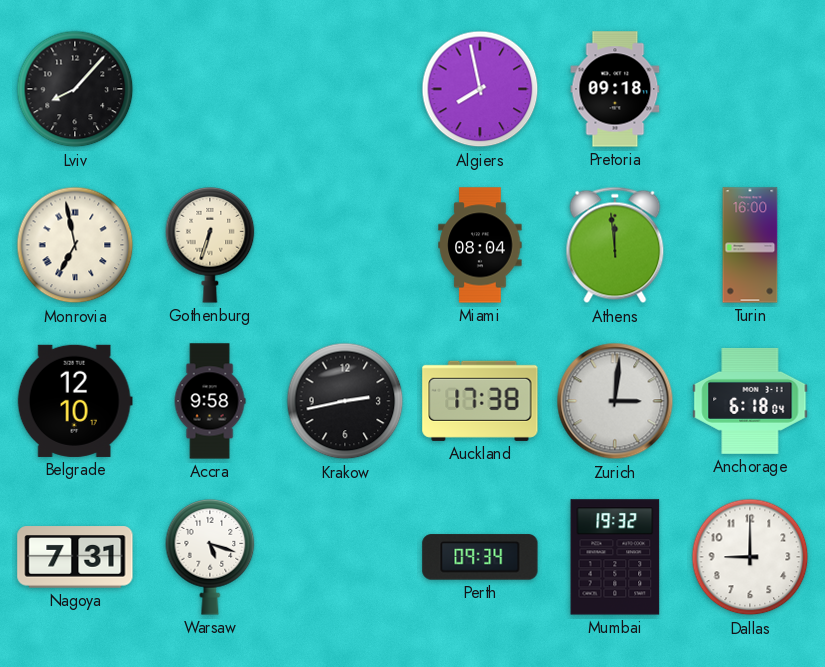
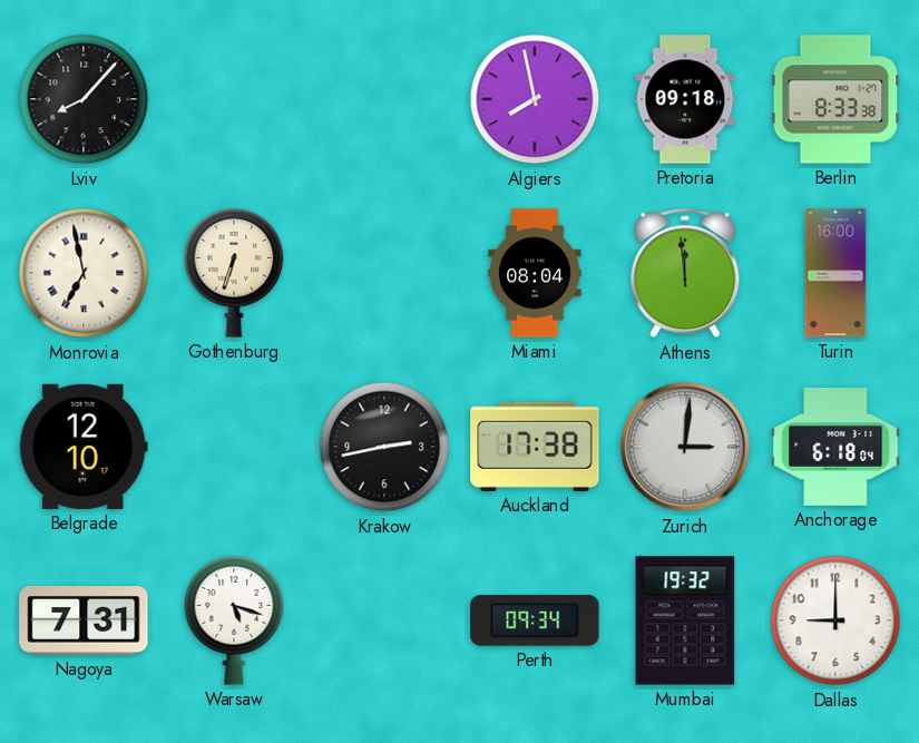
Berlin: none -> 8:33 (835, 99)
Accra: 9:58 -> none (210, 401)
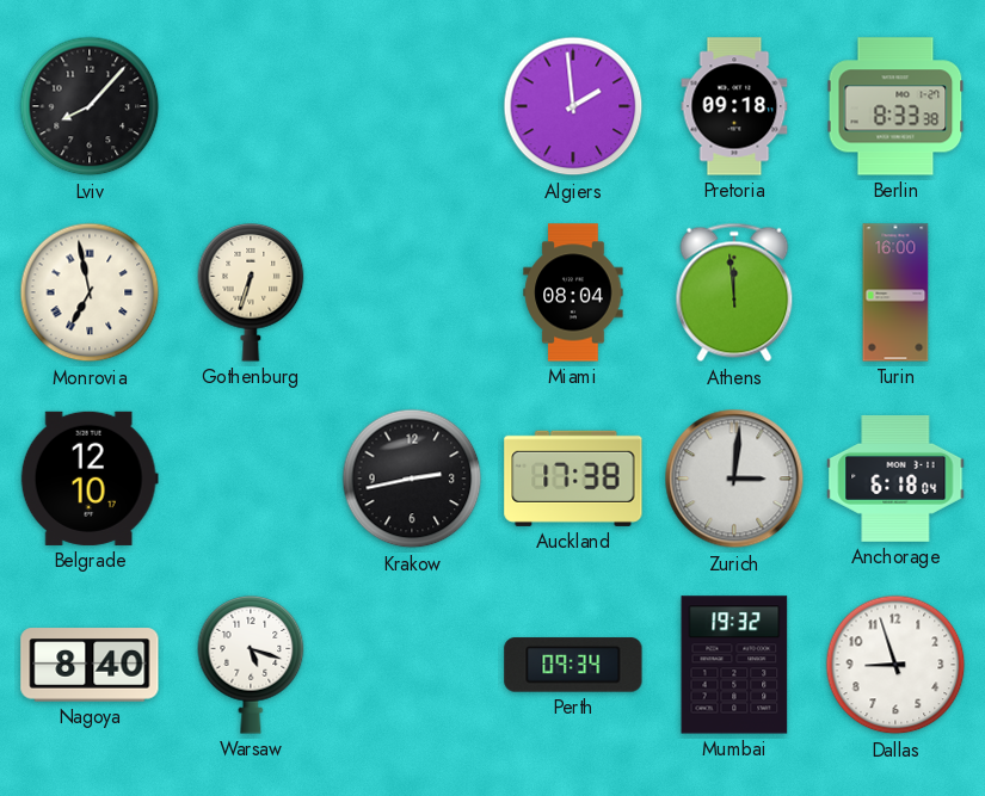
Algiers: 7:58 -> 1:59 (573, 106)
Nagoya: 7:31 -> 8:40 (90, 665)
Dallas: 9:00 -> 8:57 (895, 665)
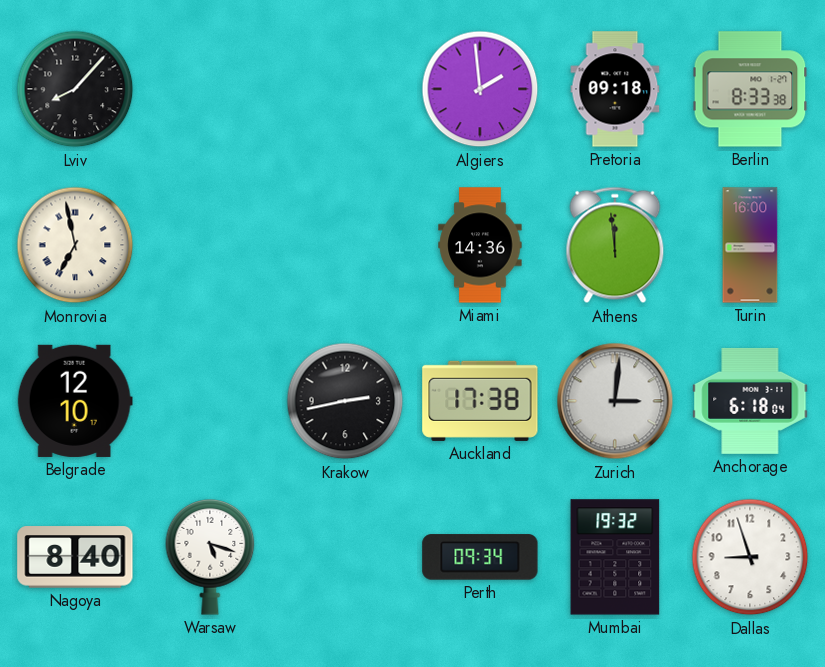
Gothenburg: 6:33 -> none (251, 294)
Miami: 08:04 -> 14:36 (480, 245)
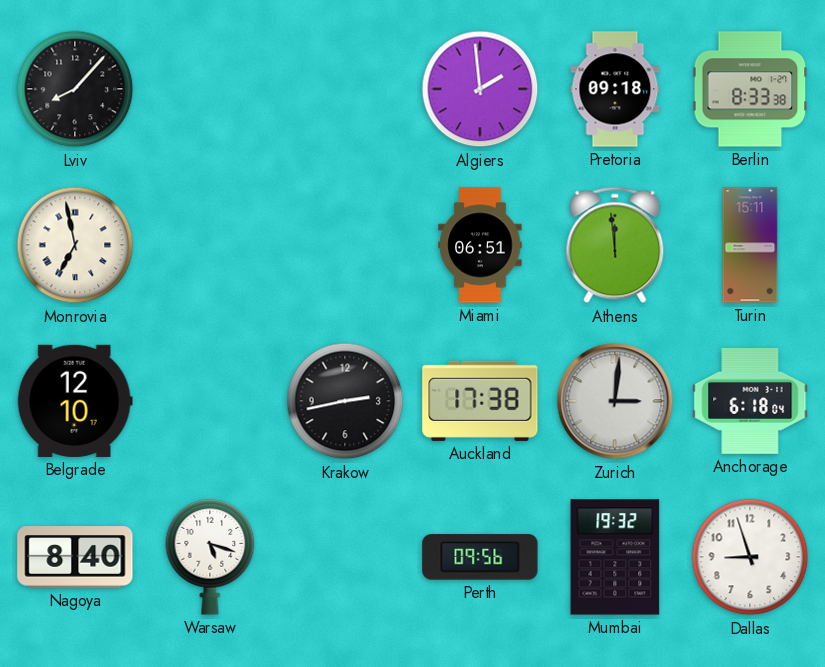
Miami: 14:36 -> 06:51 (480, 245)
Turin: 16:00 -> 15:11 (750, 245)
Perth: 09:34 -> 09:56 (480, 557)
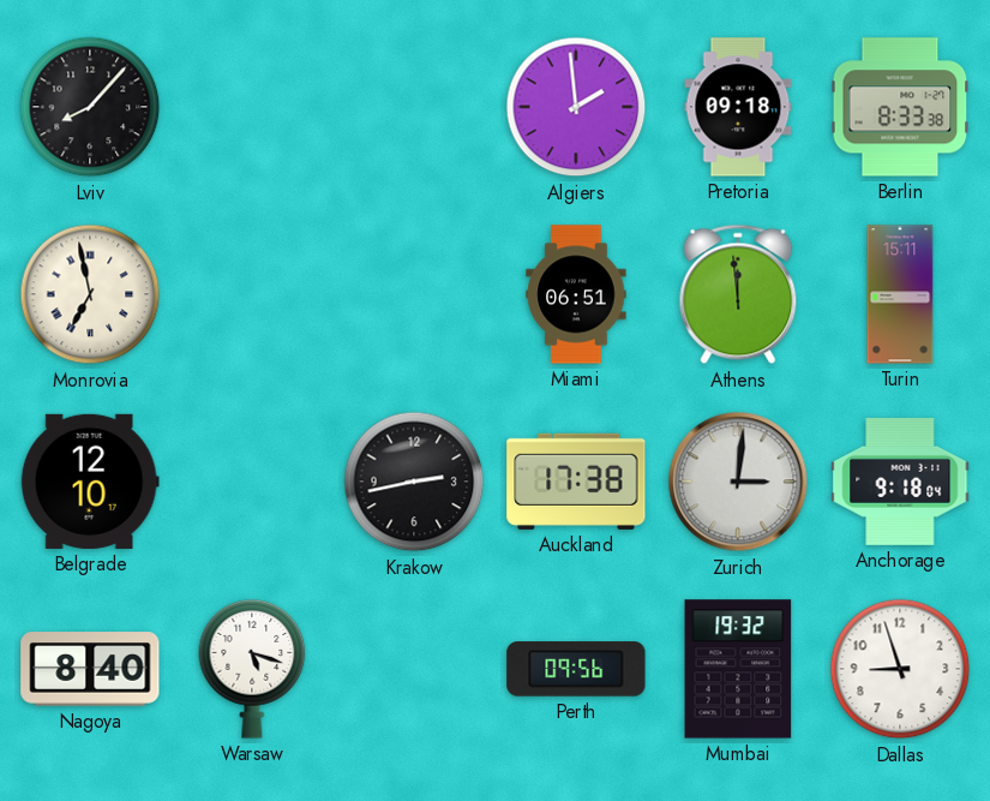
Anchorage: 6:18 -> 9:18 (900, 482)
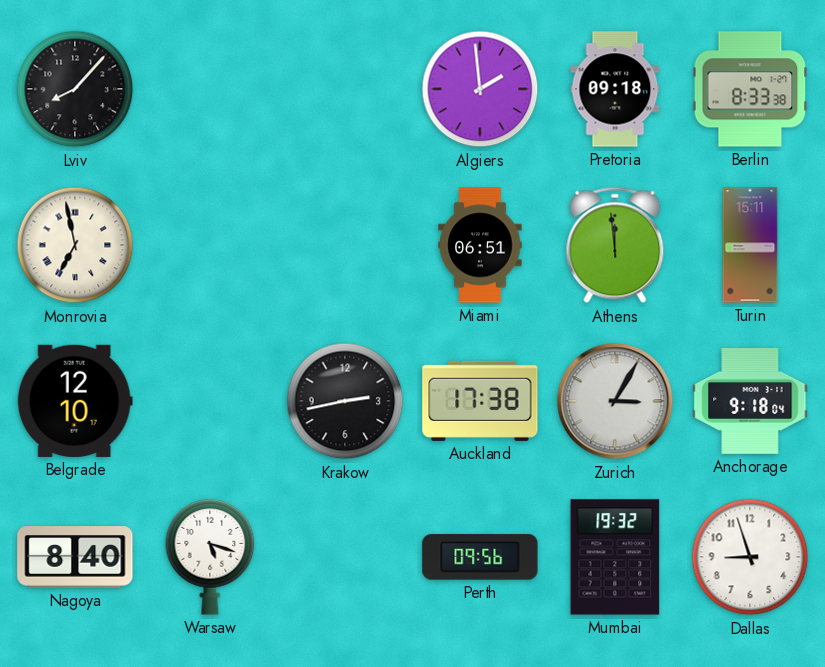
Zurich: 3:01 -> 3:05 (615, 401)
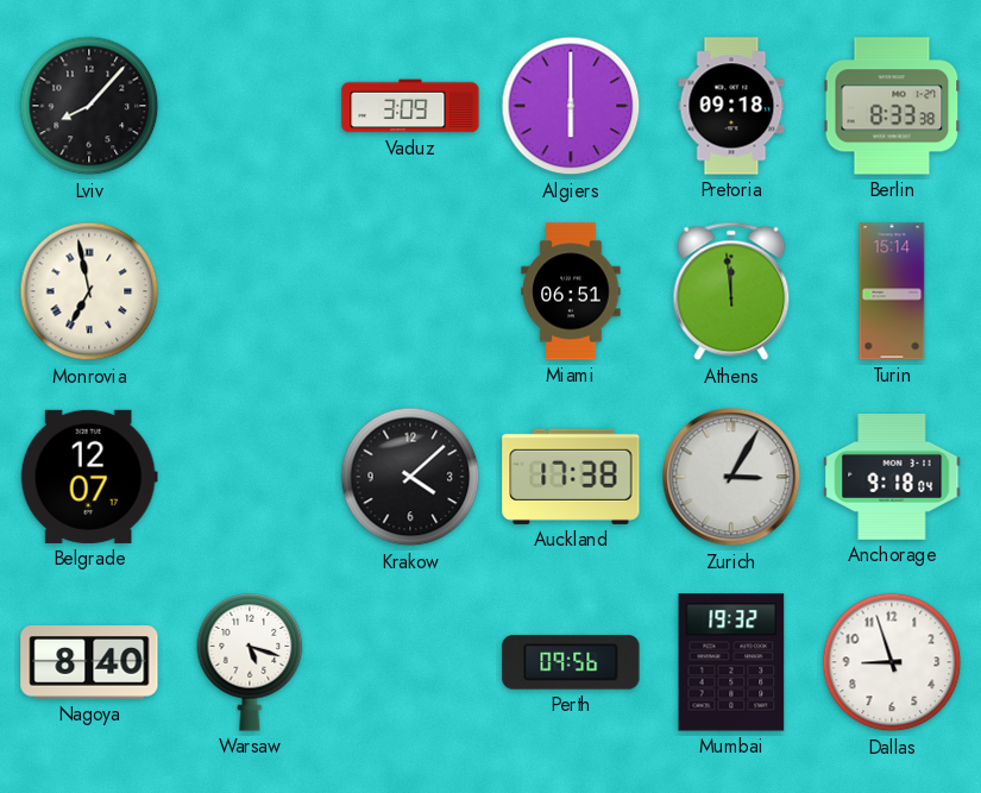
Vaduz: none -> 3:09 (410, 106)
Algiers: 1:59 -> 6:00 (571, 106)
Turin: 15:11 -> 15:14 (892, 291)
Belgrade: 12:10 -> 12:07 (89, 477)
Krakow: 2:43 -> 4:08 (410, 477)
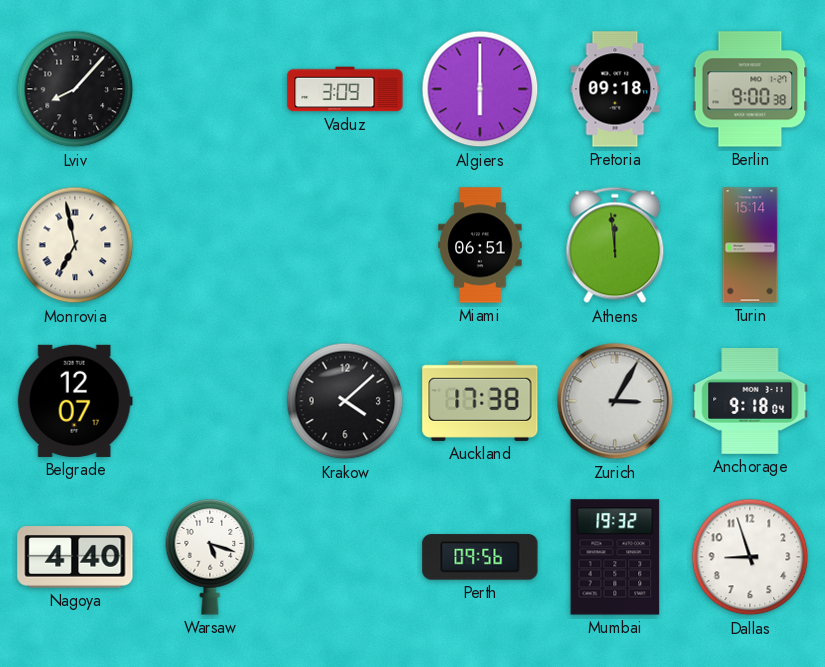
Berlin: 8:33 -> 9:00 (750, 89)
Nagoya: 8:40 -> 4:40 (75, 557)
